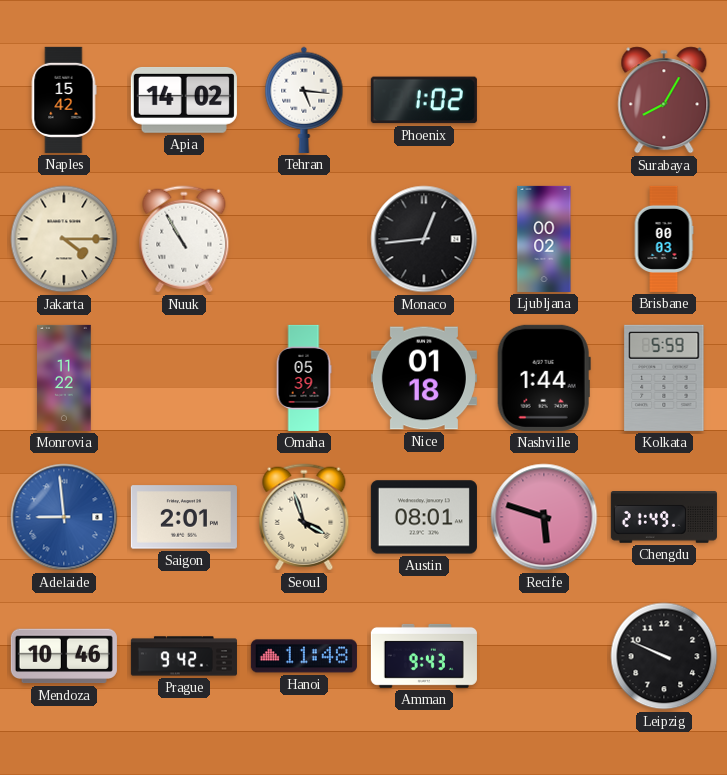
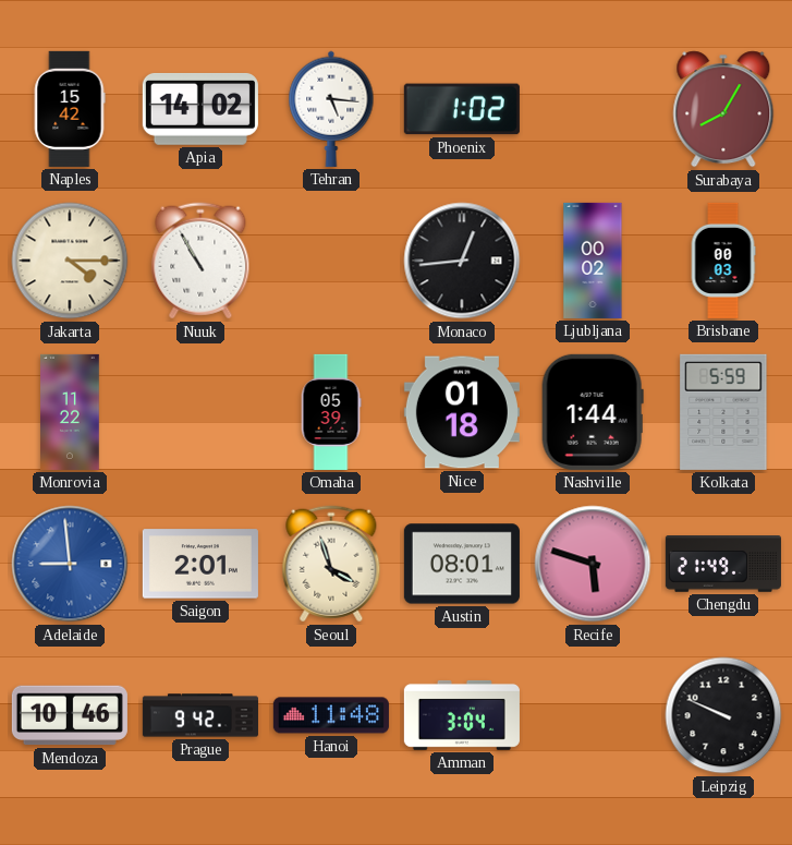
Amman: 9:43 -> 3:04 (462, 715)
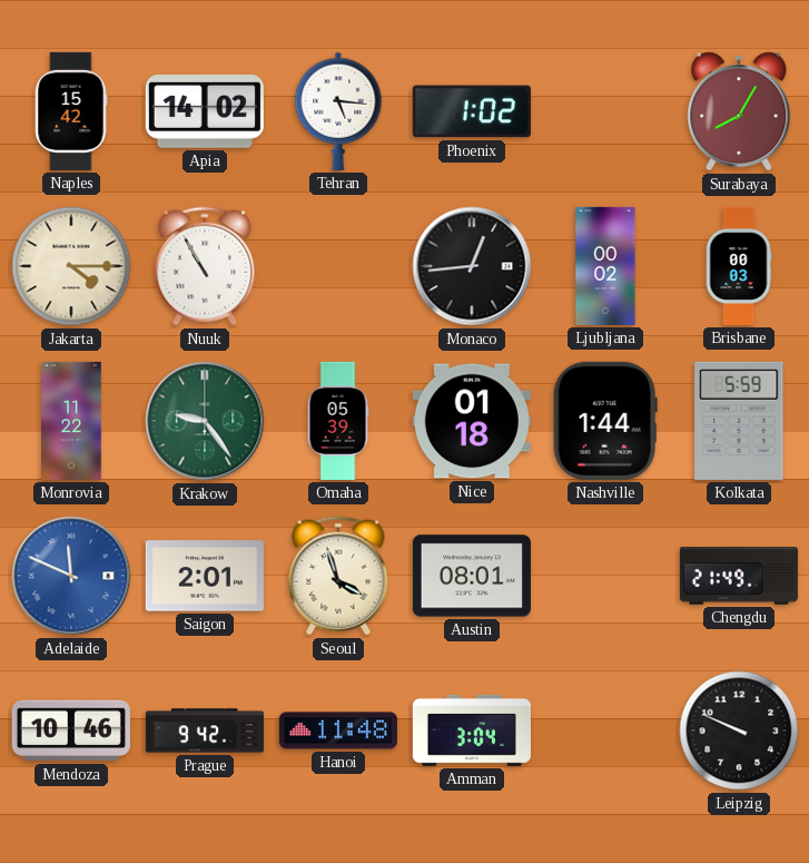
Krakow: none -> 9:24 (205, 421)
Adelaide: 8:59 -> 11:49 (71, 576)
Recife: 5:48 -> none (593, 564)
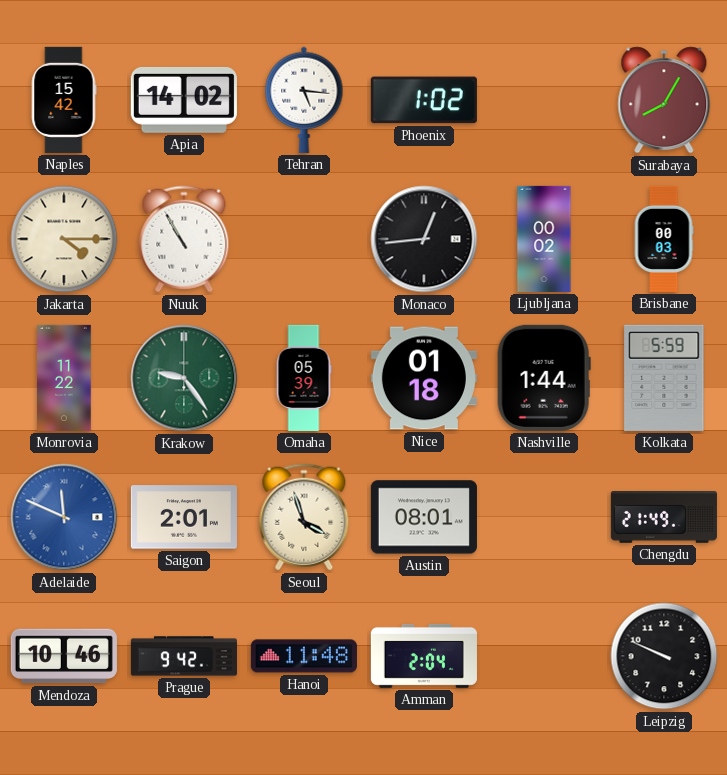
Amman: 3:04 -> 2:04 (424, 656)
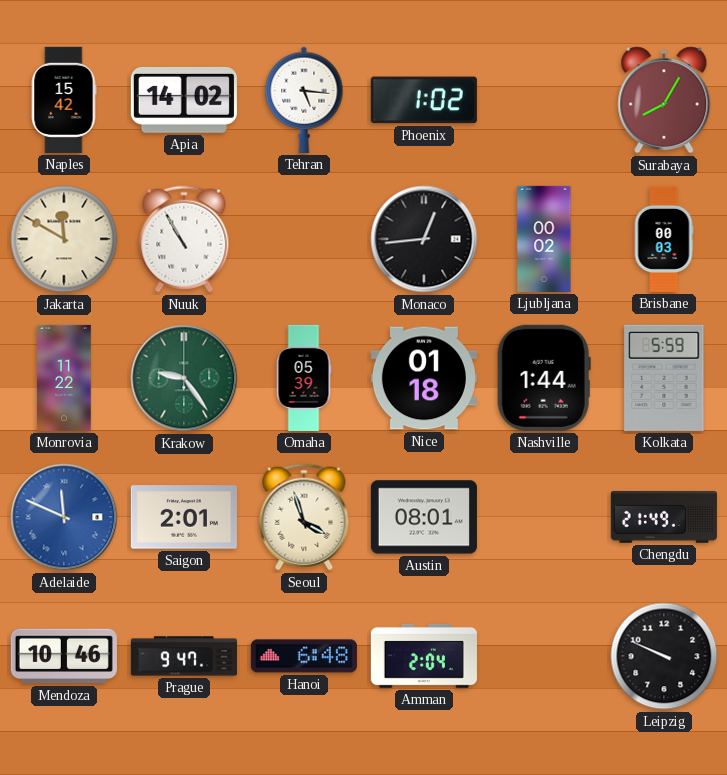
Jakarta: 4:15 -> 11:50 (64, 239)
Prague: 9:42 -> 9:47 (184, 656)
Hanoi: 11:48 -> 6:48 (304, 656)
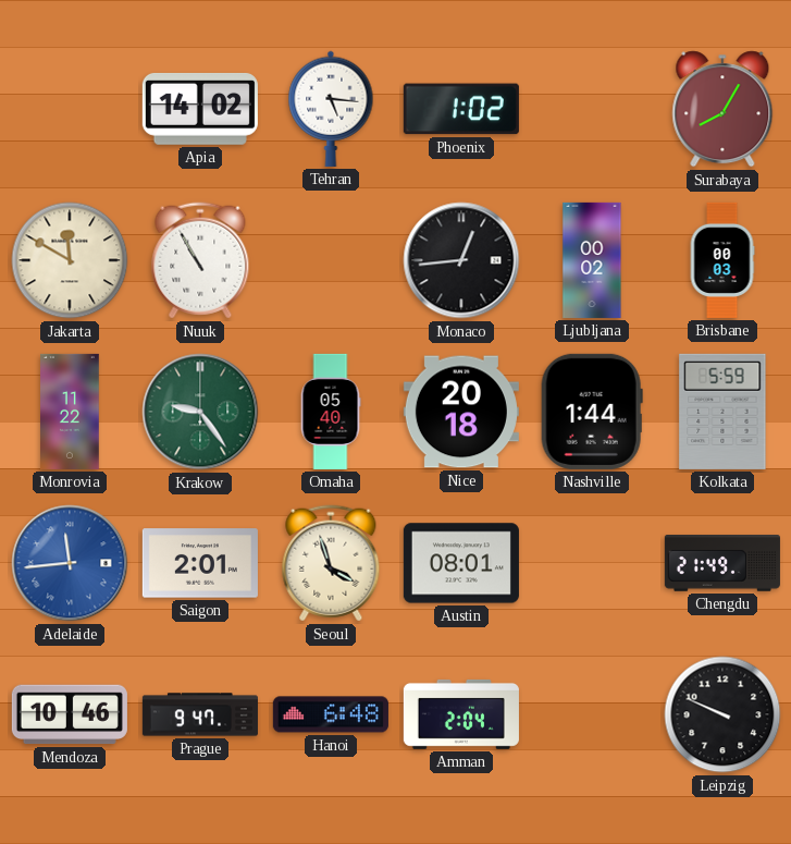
Naples: 15:42 -> none (64, 100)
Omaha: 05:39 -> 05:40 (331, 412)
Nice: 01:18 -> 20:18 (461, 412)
Adelaide: 11:49 -> 11:44 (70, 563)
